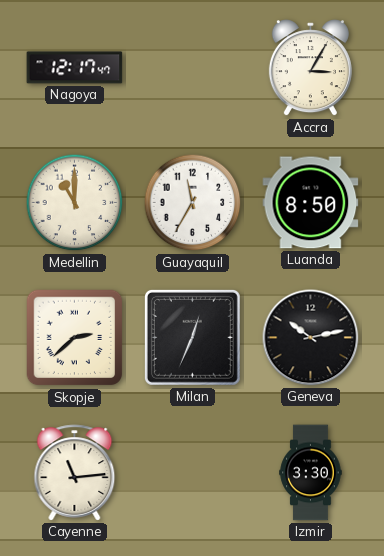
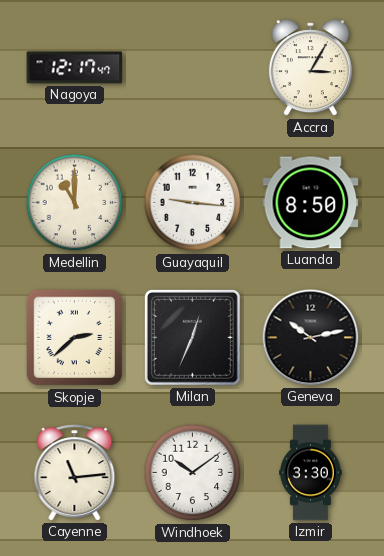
Guayaquil: 11:35 -> 9:16 (193, 203)
Windhoek: none -> 10:09 (193, 473)
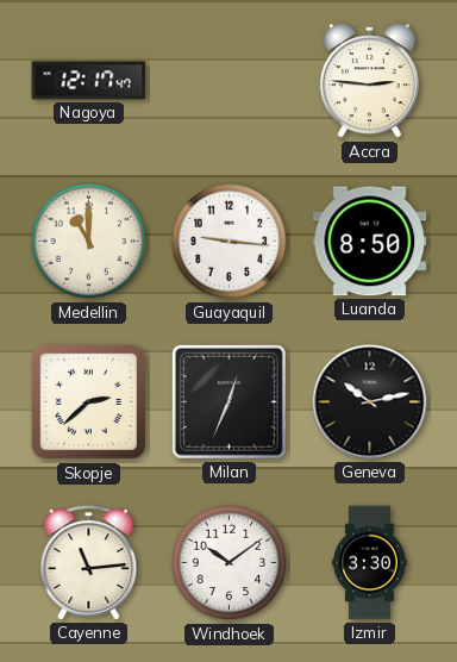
Accra: 3:05 -> 2:46 (369, 81)
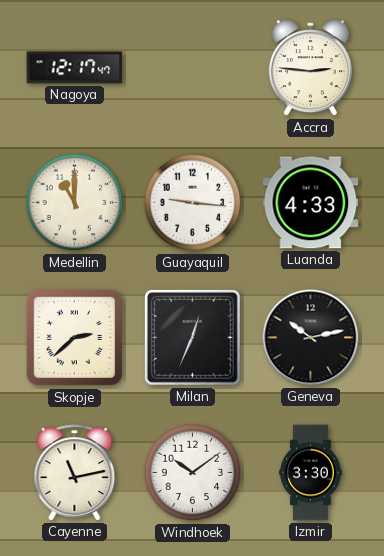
Luanda: 8:50 -> 4:33 (311, 203)
Cayenne: 11:14 -> 11:13 (75, 473)
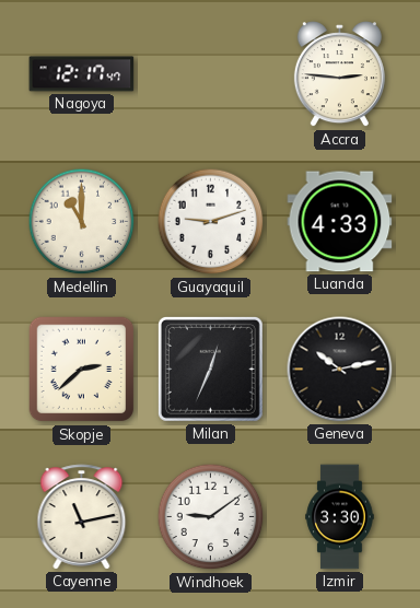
Guayaquil: 9:16 -> 9:12 (211, 222)
Windhoek: 10:09 -> 9:09 (211, 517)
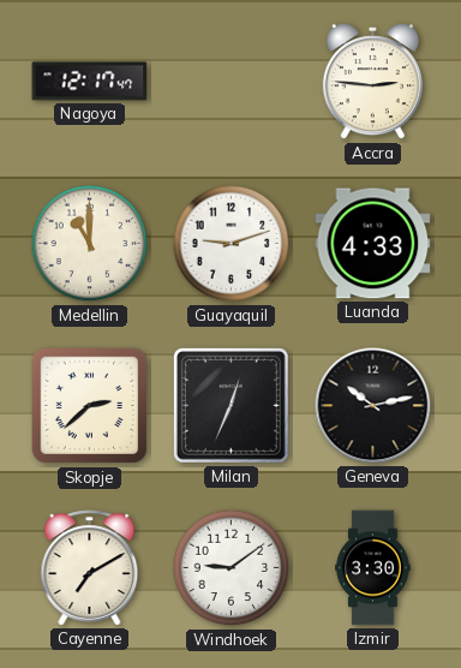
Cayenne: 11:13 -> 7:10 (90, 568)
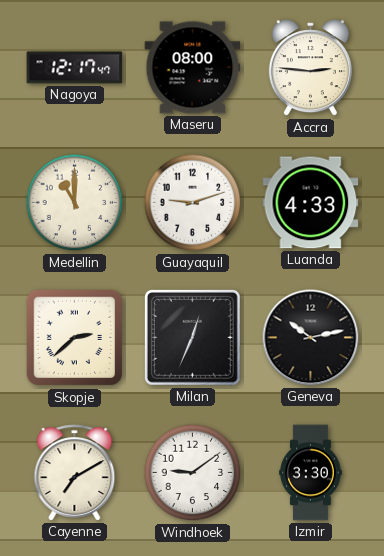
Maseru: none -> 08:00 (193, 68)
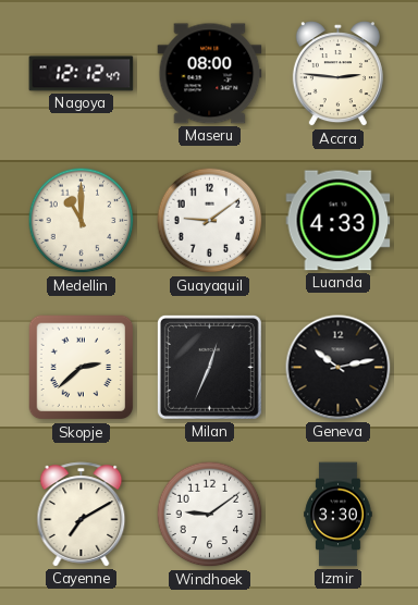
Nagoya: 12:17 -> 12:12 (82, 74)
Guayaquil: 9:12 -> 9:09 (210, 221)
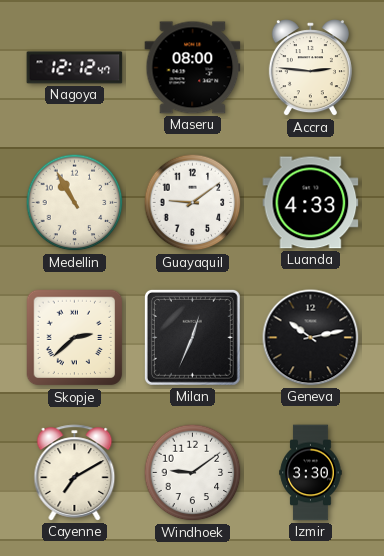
Medellin: 11:00 -> 10:55 (75, 203)
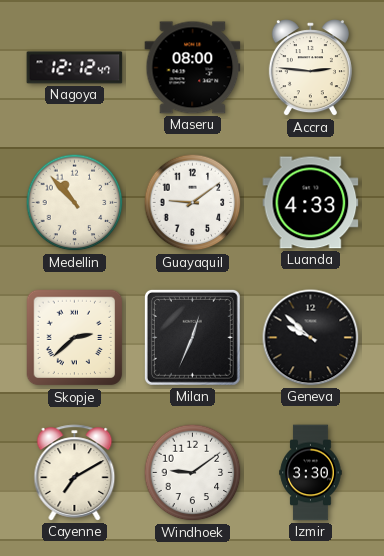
Medellin: 10:55 -> 10:53 (75, 203)
Geneva: 10:13 -> 9:52 (311, 338)
